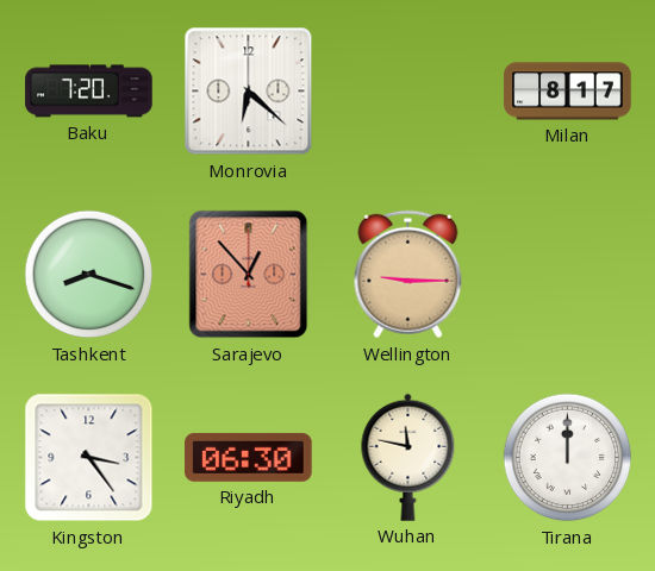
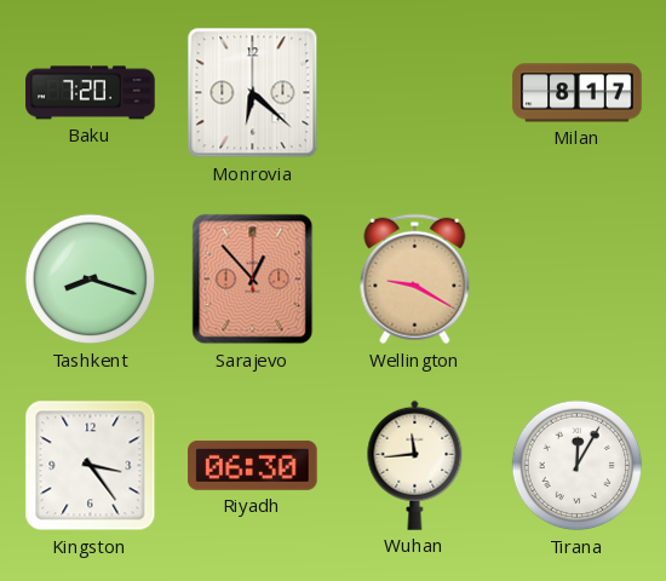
Wellington: 9:15 -> 9:20 (415, 280)
Wuhan: 11:47 -> 11:44 (415, 465)
Tirana: 12:00 -> 12:05 (578, 466)
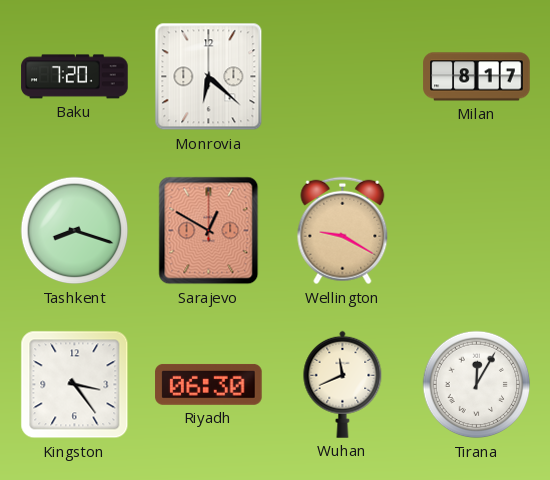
Sarajevo: 12:53 -> 12:50 (209, 231)
Wuhan: 11:44 -> 11:41 (343, 384)
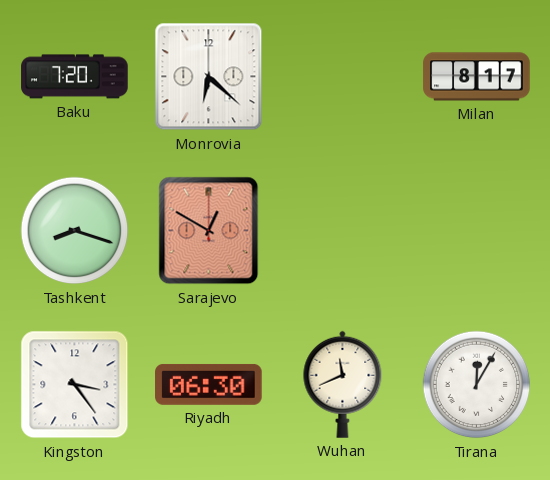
Wellington: 9:20 -> none (343, 231)
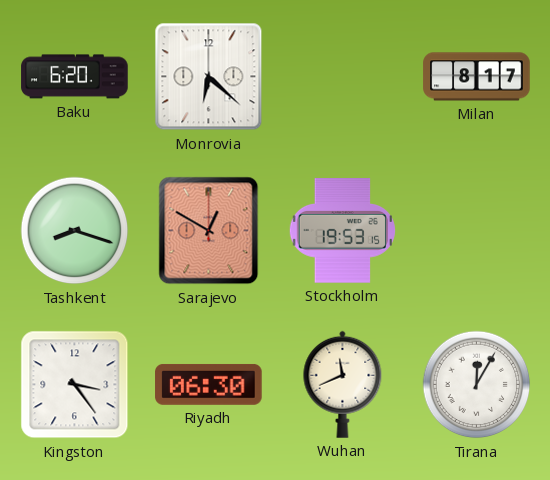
Baku: 7:20 -> 6:20 (75, 77)
Stockholm: none -> 19:53 (342, 231)
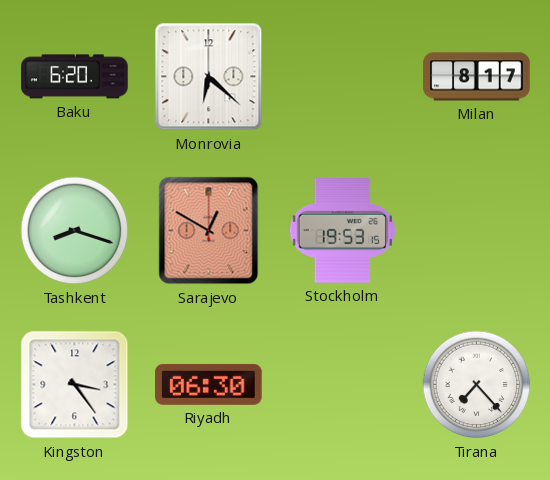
Wuhan: 11:41 -> none (343, 384)
Tirana: 12:05 -> 7:23 (477, 385)
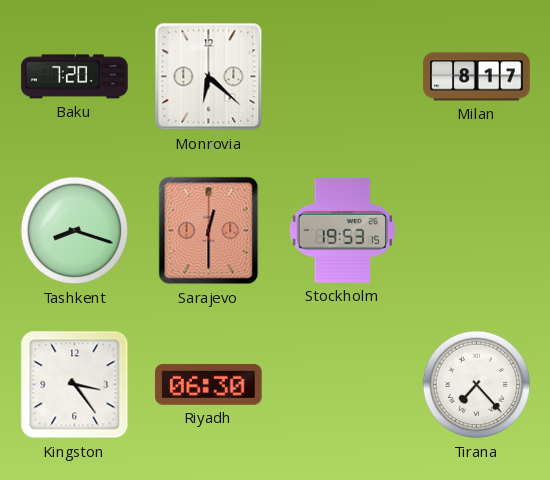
Baku: 6:20 -> 7:20 (75, 77)
Sarajevo: 12:50 -> 12:30 (209, 231)
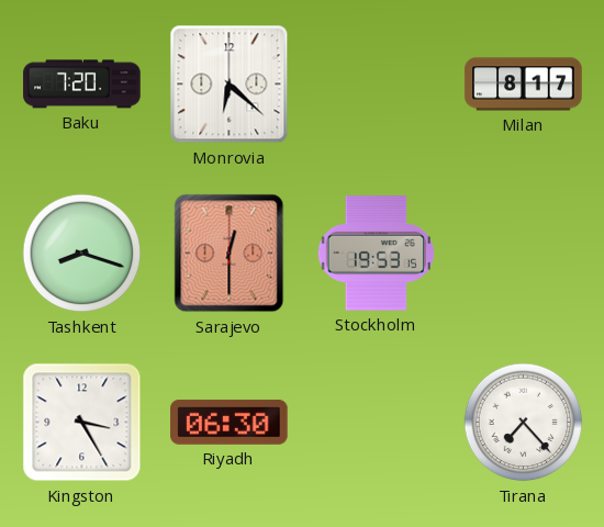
Kingston: 3:24 -> 3:25 (82, 423)
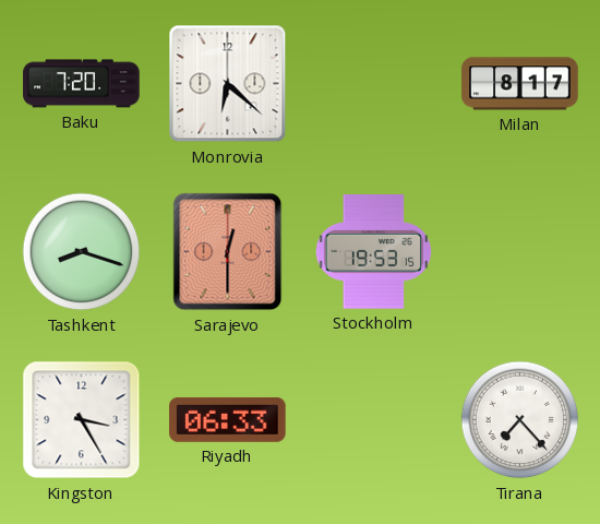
Riyadh: 06:30 -> 06:33 (228, 419)
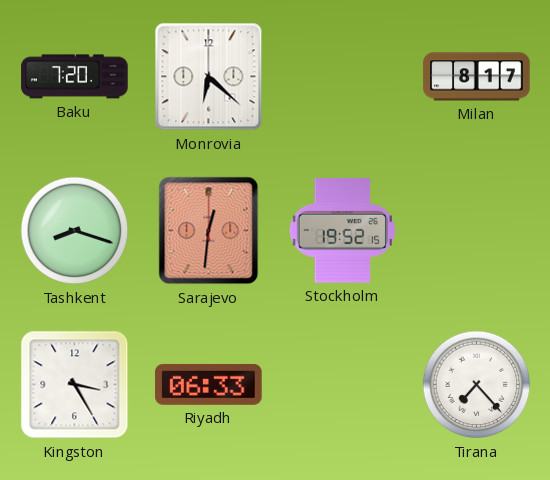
Sarajevo: 12:30 -> 12:31 (209, 231)
Stockholm: 19:53 -> 19:52 (342, 231)
